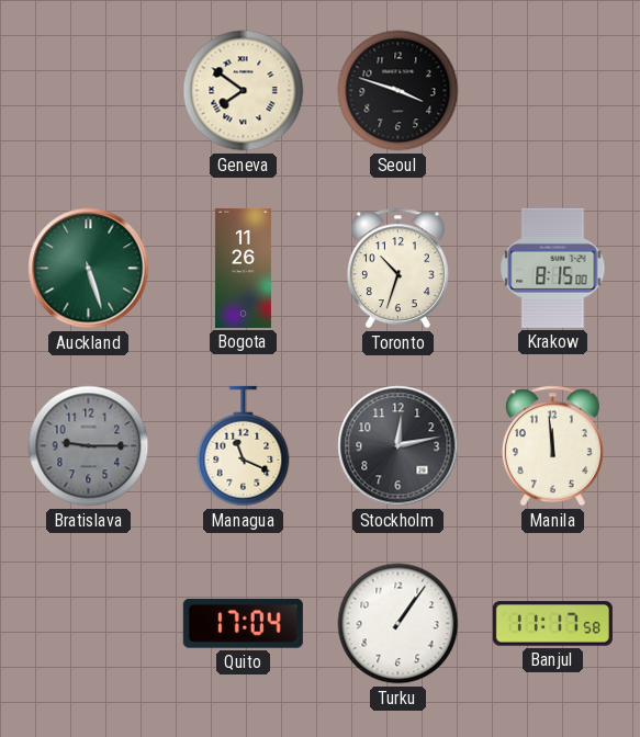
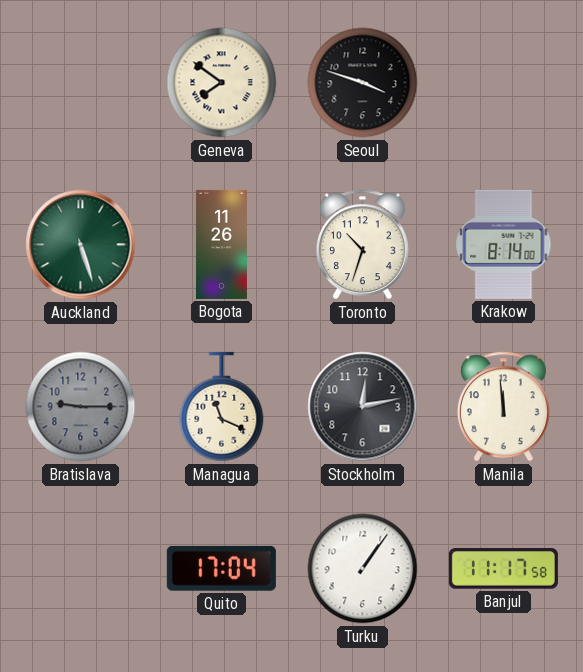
Krakow: 8:15 -> 8:14 (504, 244)
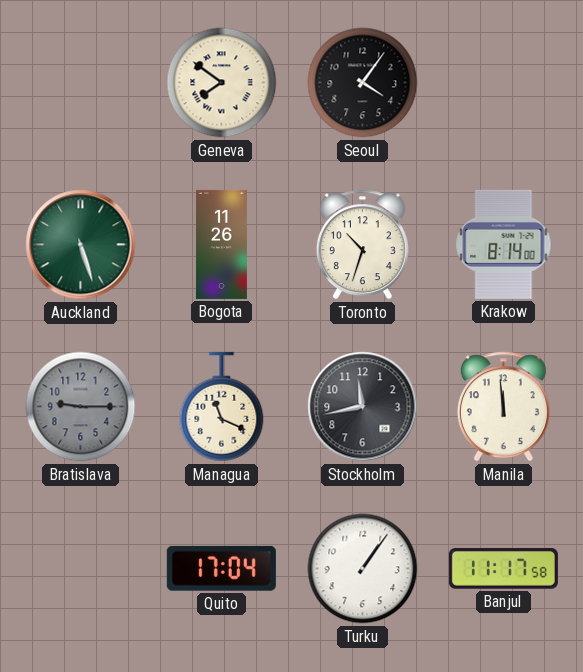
Seoul: 3:48 -> 4:06 (363, 83)
Stockholm: 12:13 -> 11:43 (363, 407)
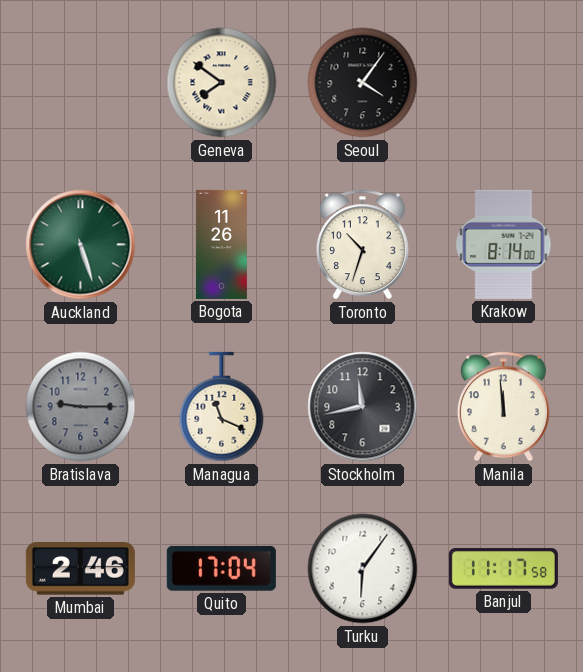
Mumbai: none -> 2:46 (80, 569)
Turku: 1:06 -> 6:06 (363, 569)
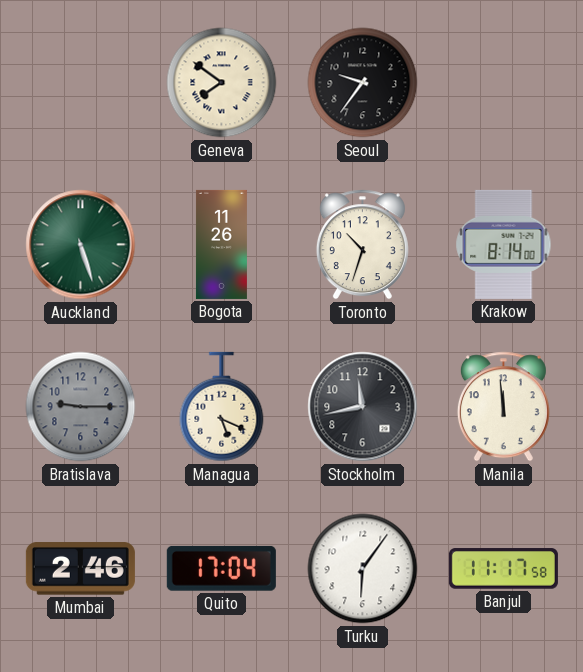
Seoul: 4:06 -> 9:36 (363, 83)
Managua: 11:19 -> 5:19 (222, 407)
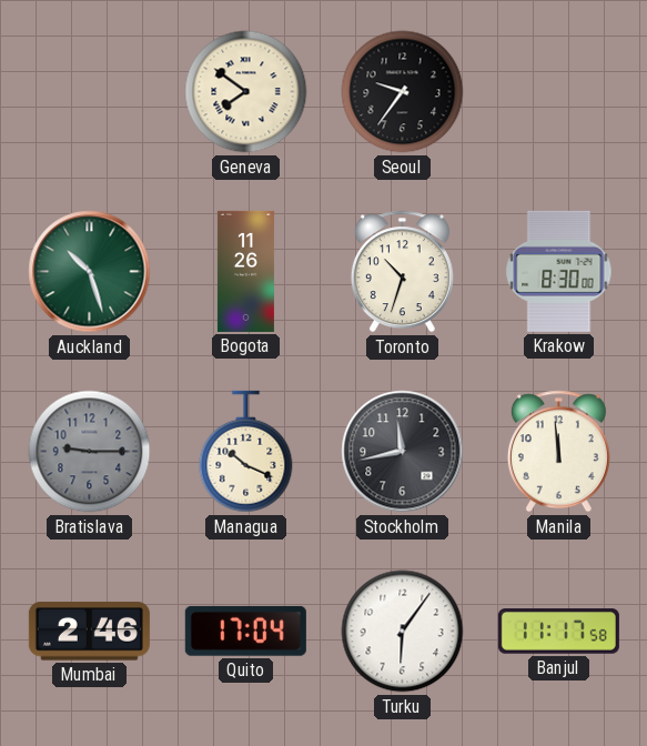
Auckland: 5:27 -> 10:27 (90, 272)
Krakow: 8:14 -> 8:30 (559, 271)
Managua: 5:19 -> 10:19 (246, 452)
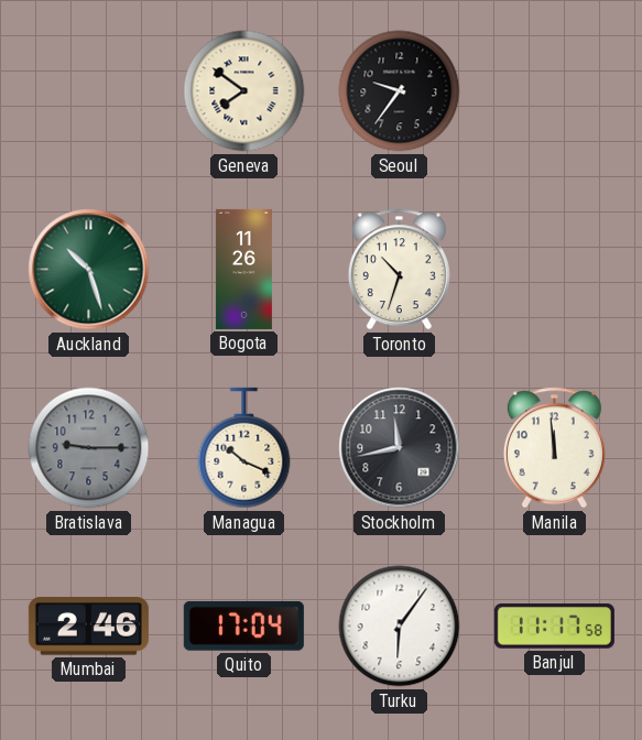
Krakow: 8:30 -> none (559, 271)
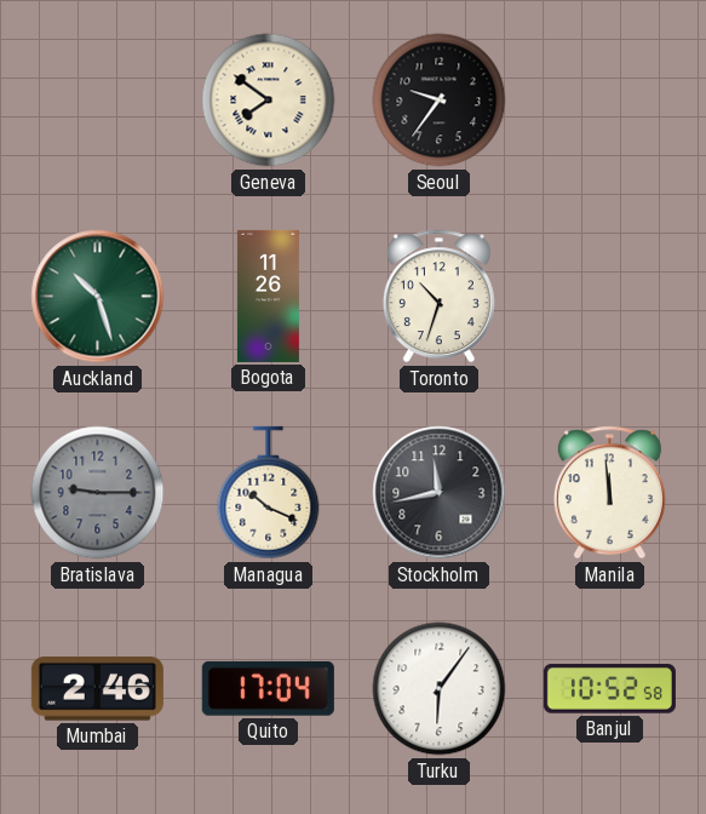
Banjul: 11:17 -> 10:52 (609, 689)
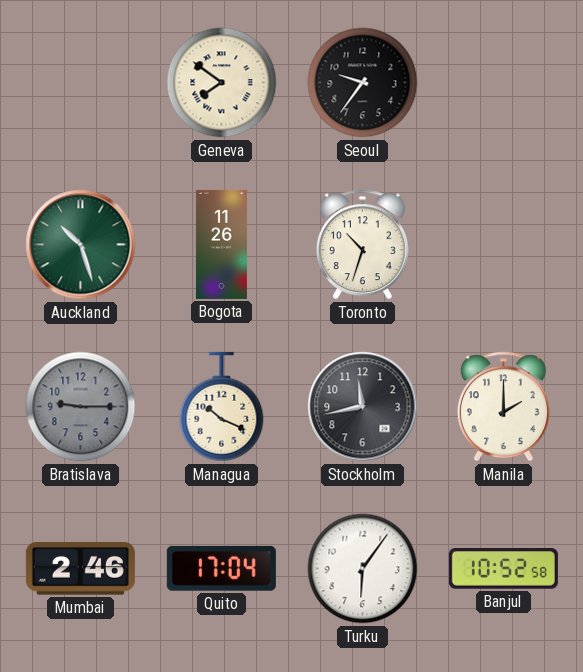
Manila: 11:59 -> 2:00 (503, 407)
